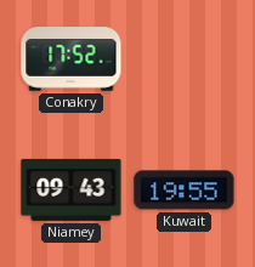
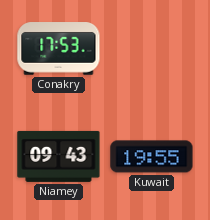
Conakry: 17:52 -> 17:53 (59, 49)
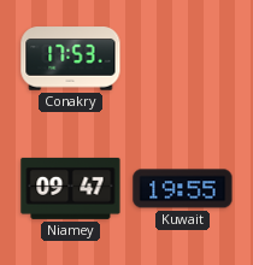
Niamey: 09:43 -> 09:47 (71, 188)
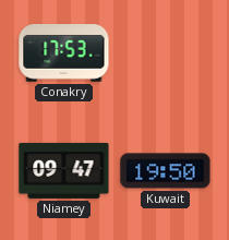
Kuwait: 19:55 -> 19:50 (166, 171)
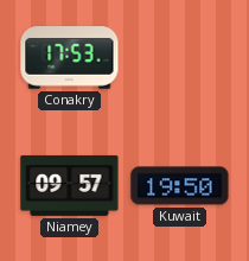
Niamey: 09:47 -> 09:57 (70, 185)
